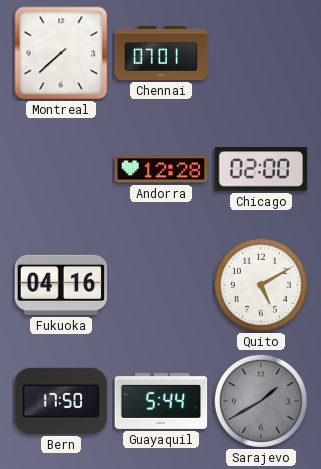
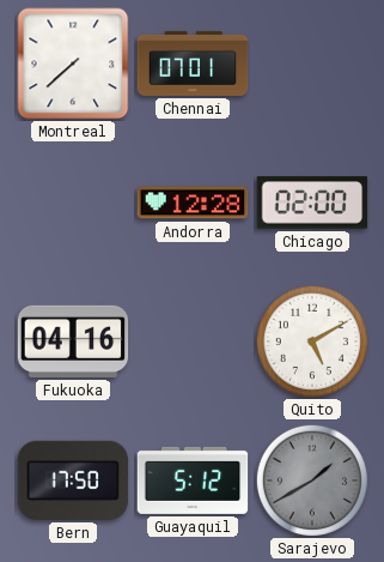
Guayaquil: 5:44 -> 5:12 (193, 481)
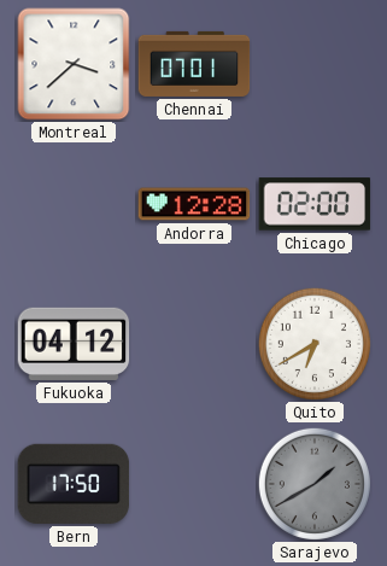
Montreal: 7:38 -> 3:38 (74, 64)
Fukuoka: 04:16 -> 04:12 (74, 344)
Quito: 5:10 -> 6:40 (315, 344)
Guayaquil: 5:12 -> none (193, 481)
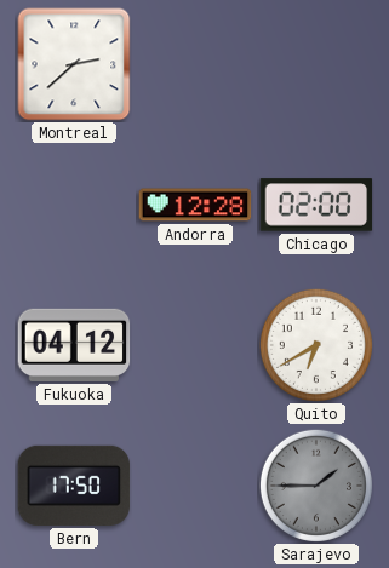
Montreal: 3:38 -> 2:38 (74, 64)
Chennai: 07:01 -> none (194, 64)
Sarajevo: 1:40 -> 1:45 (316, 486)
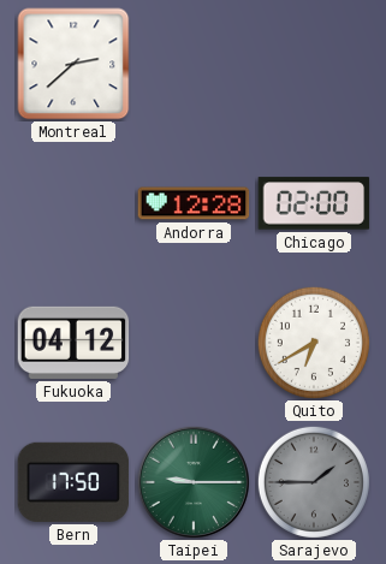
Taipei: none -> 9:15 (192, 481)
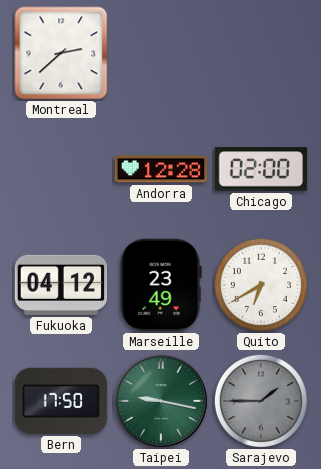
Marseille: none -> 23:49 (161, 285)
Taipei: 9:15 -> 9:17 (160, 400)
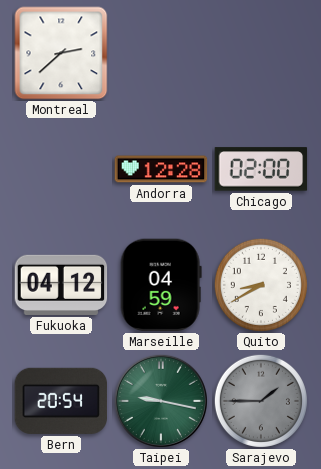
Marseille: 23:49 -> 04:59 (161, 285)
Quito: 6:40 -> 8:40 (261, 285)
Bern: 17:50 -> 20:54 (61, 401)
